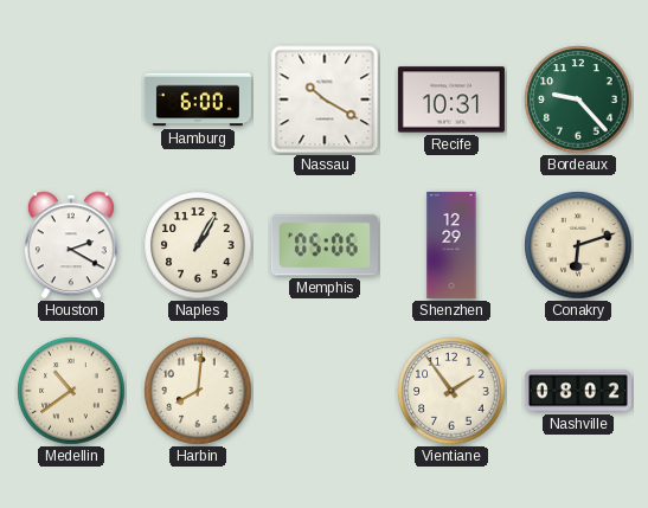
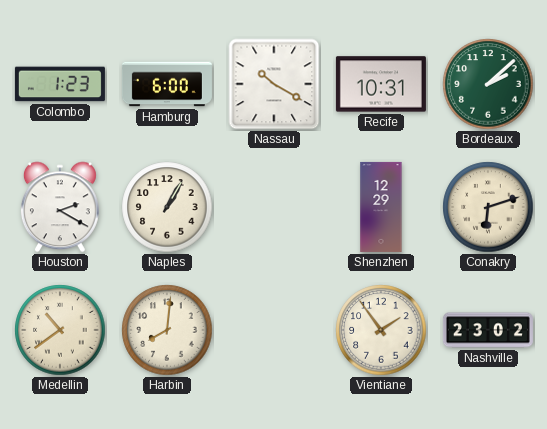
Colombo: none -> 1:23 (60, 84)
Bordeaux: 9:23 -> 2:08 (488, 84)
Memphis: 05:06 -> none (325, 245)
Nashville: 08:02 -> 23:02 (488, 330)
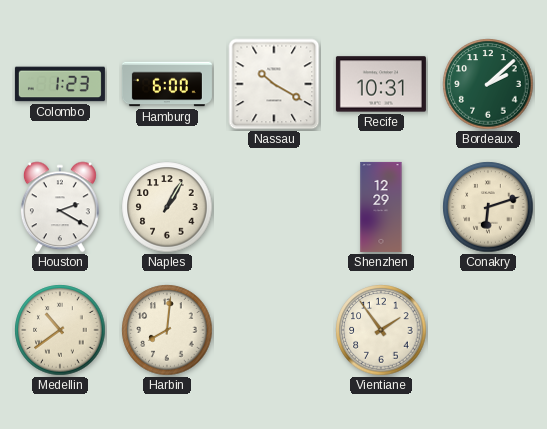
Nashville: 23:02 -> none (488, 330)
